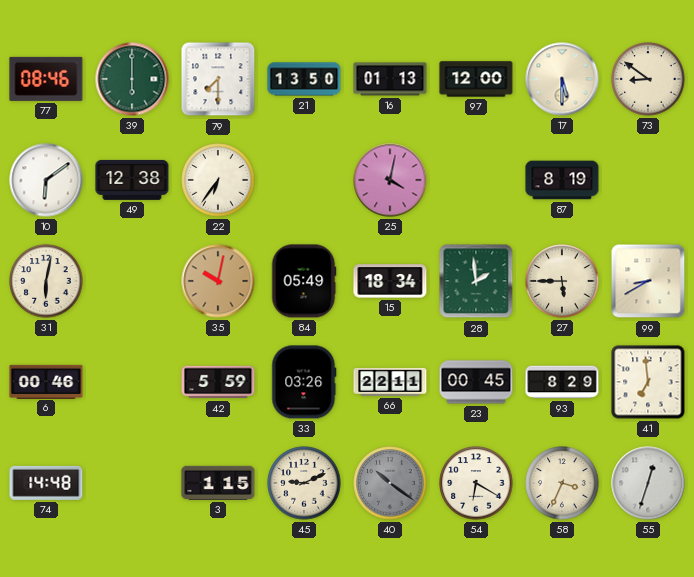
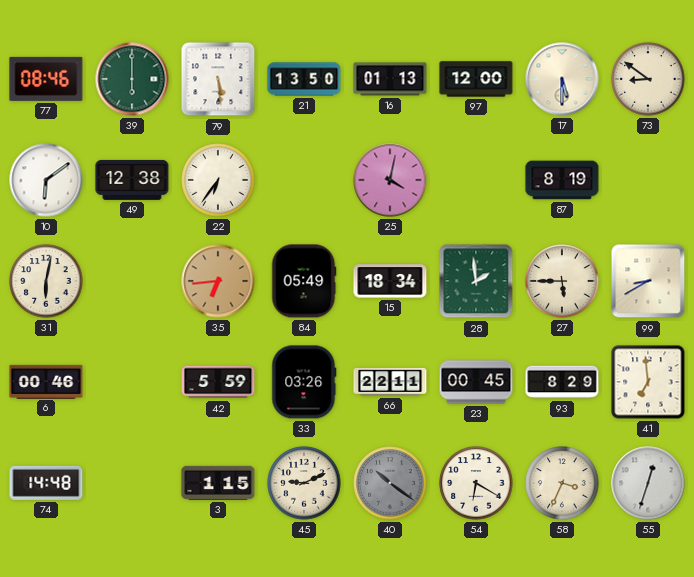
79: 7:30 -> 5:29 (218, 79)
35: 10:02 -> 6:44 (218, 281)
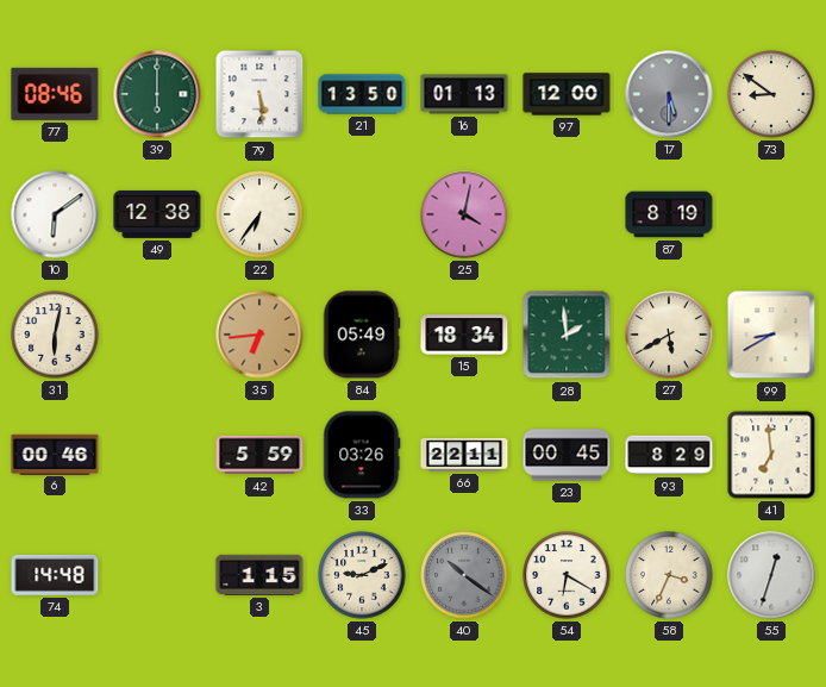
17 dial: cream -> grey (669, 94)
27: 5:45 -> 5:40 (669, 335)
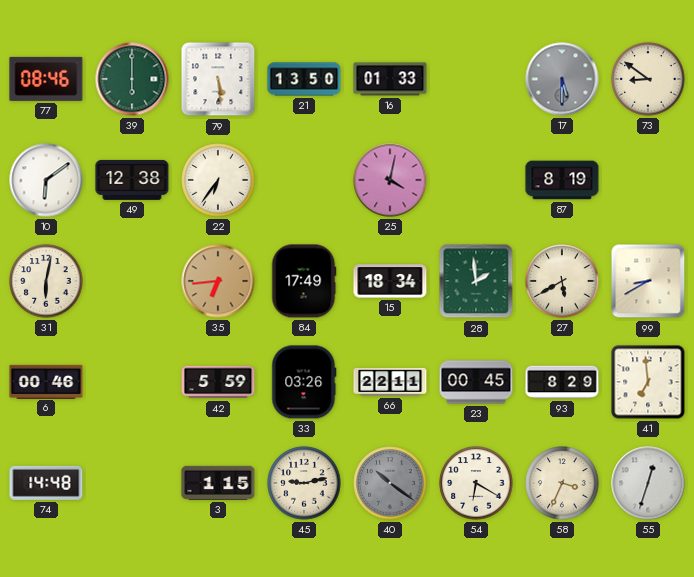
16: 01:13 -> 01:33 (390, 79)
97: 12:00 -> none (567, 94)
84: 05:49 -> 17:49 (304, 281)
45: 9:11 -> 9:13 (304, 483)
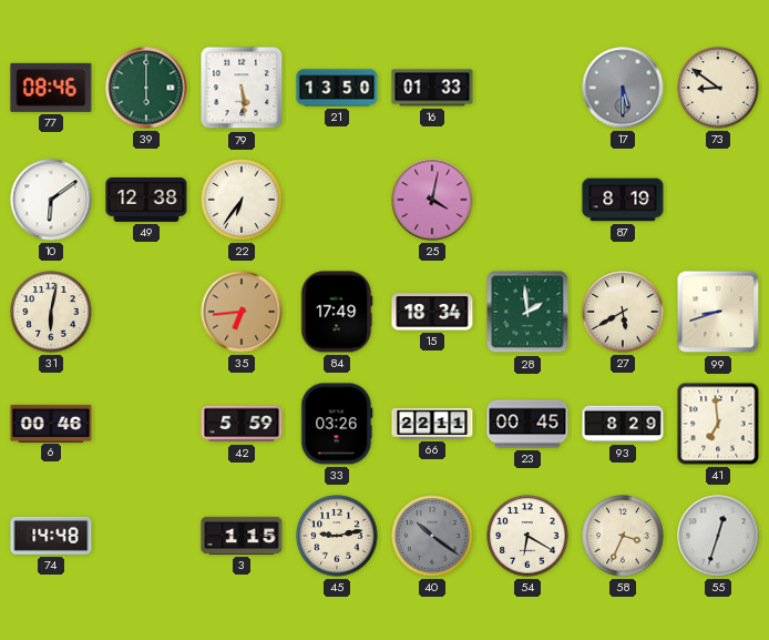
99: 8:40 -> 8:42 (718, 312)
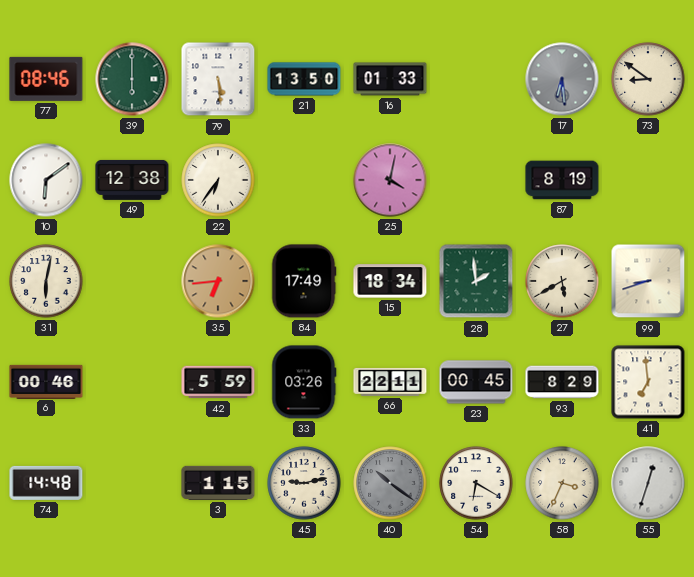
17: 5:30 -> 6:29 (562, 79)
